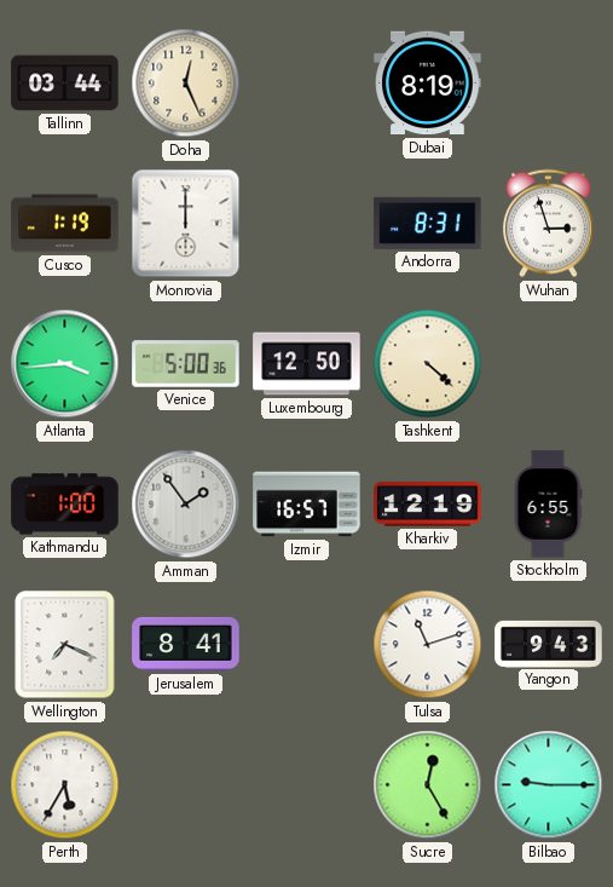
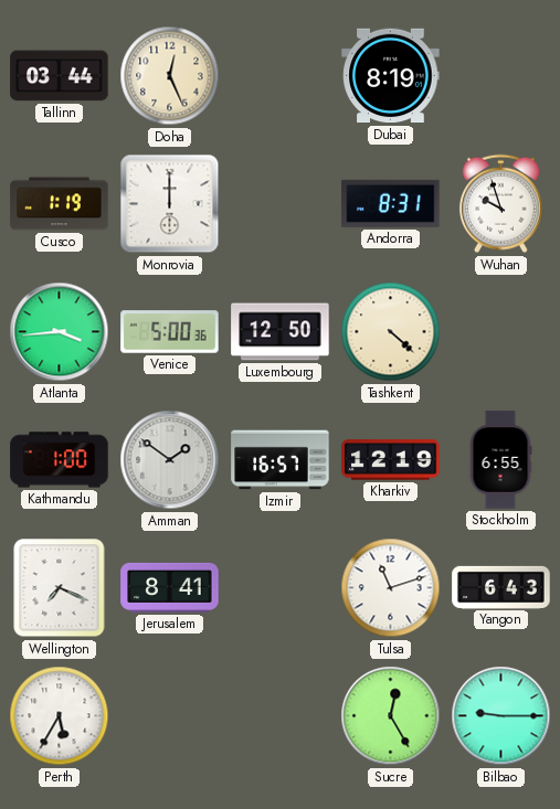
Wuhan: 2:57 -> 9:57 (500, 204)
Amman: 1:54 -> 1:51 (170, 460)
Yangon: 9:43 -> 6:43 (501, 587)
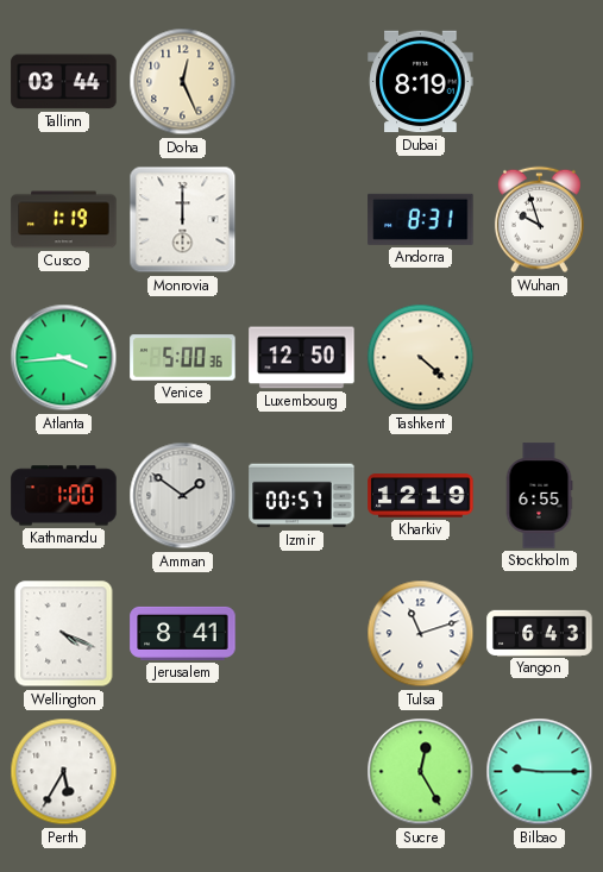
Izmir: 16:57 -> 00:57 (302, 496)
Wellington: 7:19 -> 4:19 (64, 634)
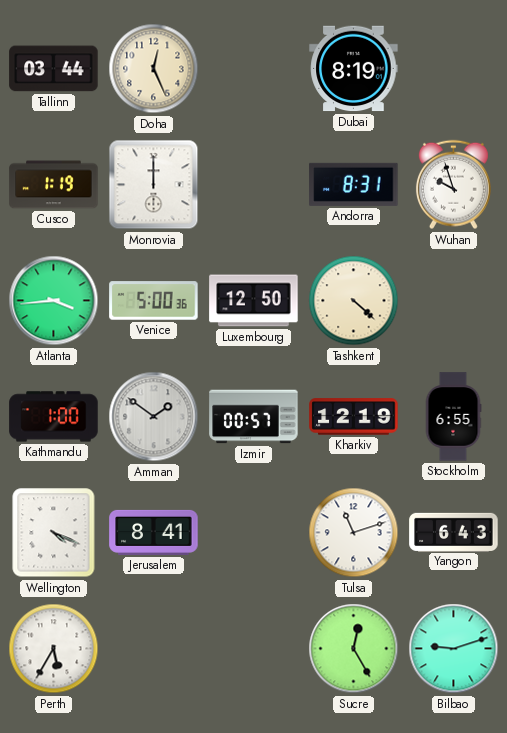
Bilbao: 9:15 -> 9:12 (454, 649)
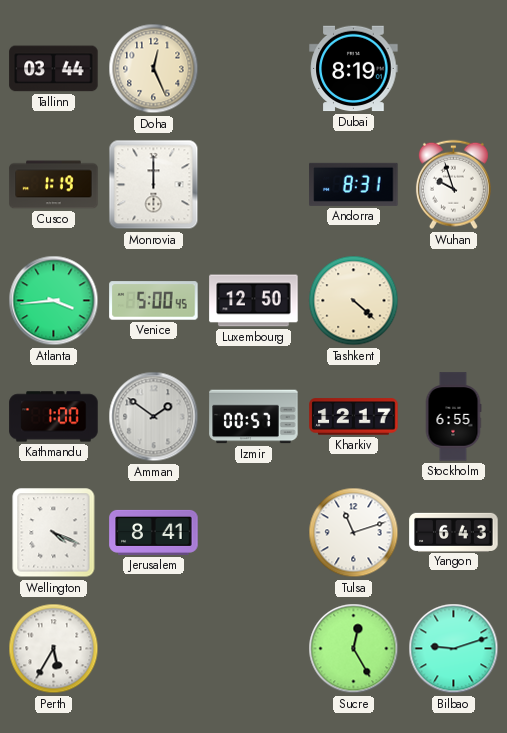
Venice: 5:00:36 -> 5:00:45 (154, 301)
Kharkiv: 12:19 -> 12:17 (354, 417)
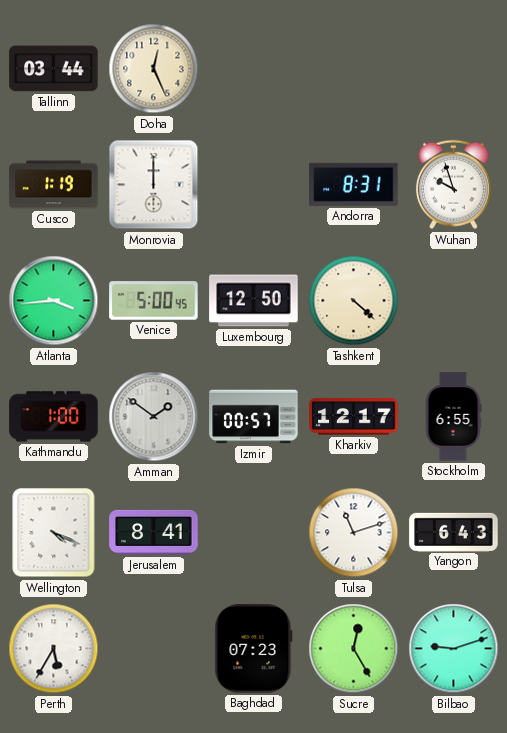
Dubai: 8:19 -> none (354, 69)
Baghdad: none -> 07:23 (254, 649)
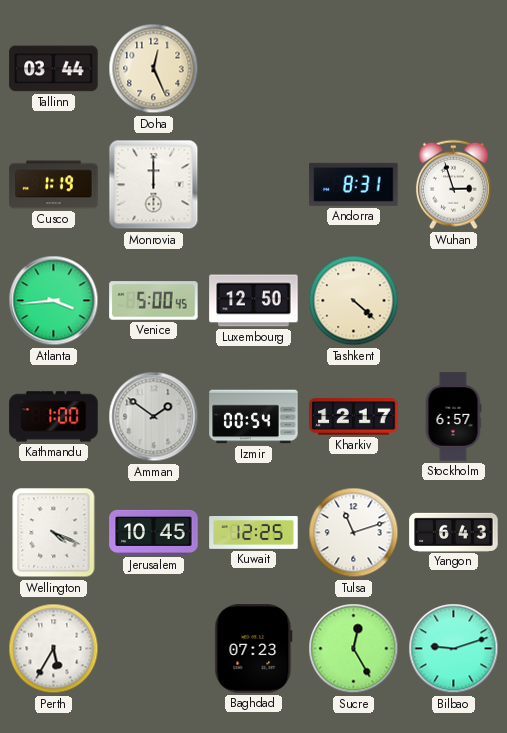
Wuhan: 9:57 -> 2:57 (453, 185)
Izmir: 00:57 -> 00:54 (254, 417)
Stockholm: 6:55 -> 6:57 (453, 417)
Jerusalem: 8:41 -> 10:45 (154, 532)
Kuwait: none -> 12:25 (254, 533)
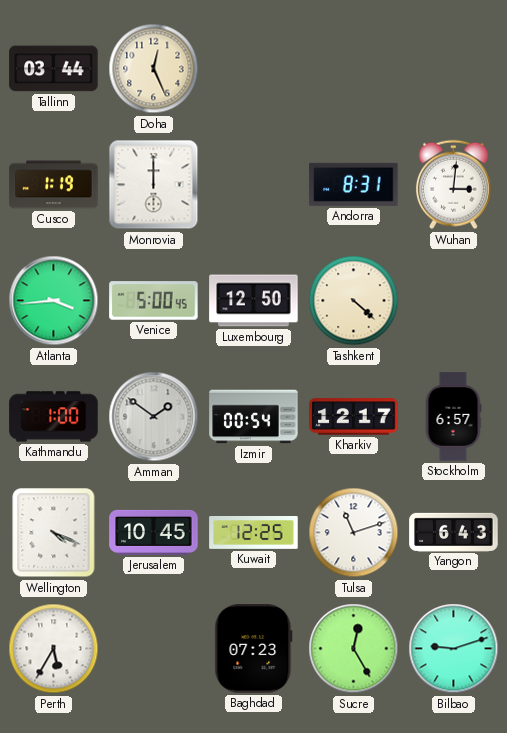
Wuhan: 2:57 -> 3:01 (453, 185)
